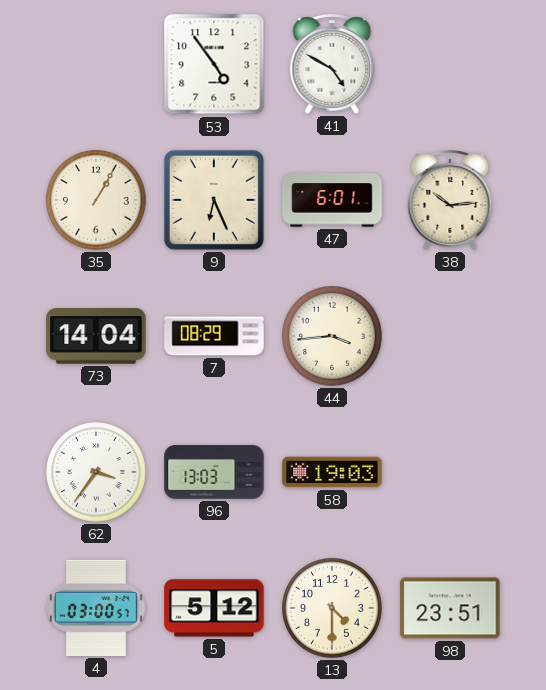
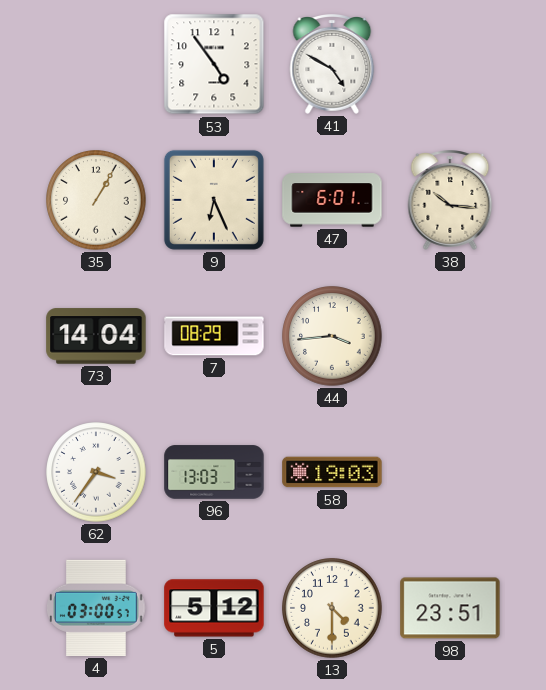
38: 10:14 -> 10:16 (450, 201)
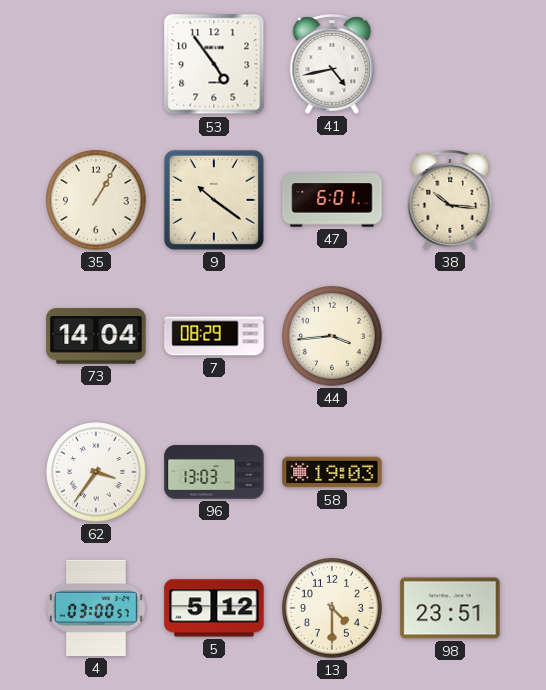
41: 4:50 -> 4:43 (332, 65)
9: 6:26 -> 10:21 (214, 200)
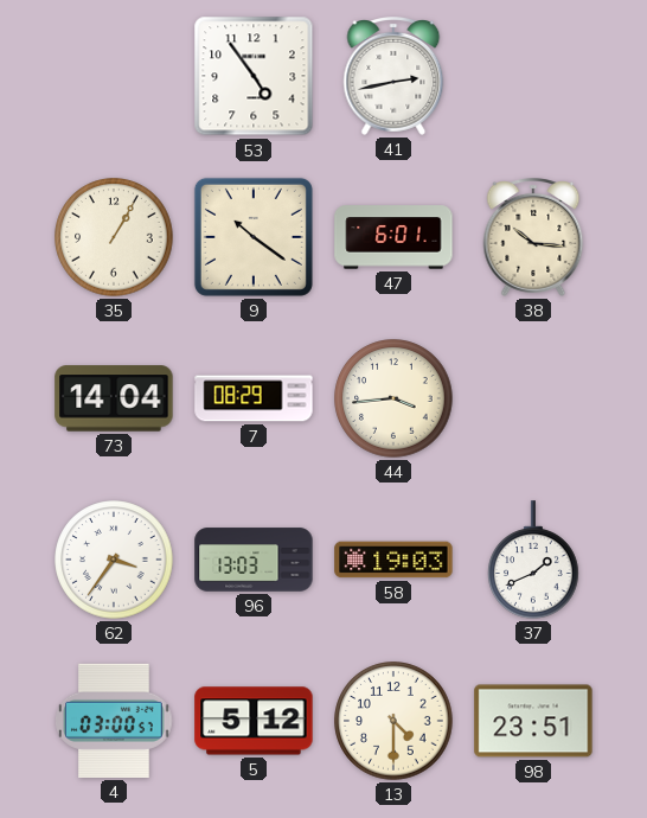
41: 4:43 -> 2:43 (393, 77)
37: none -> 1:41 (534, 560)
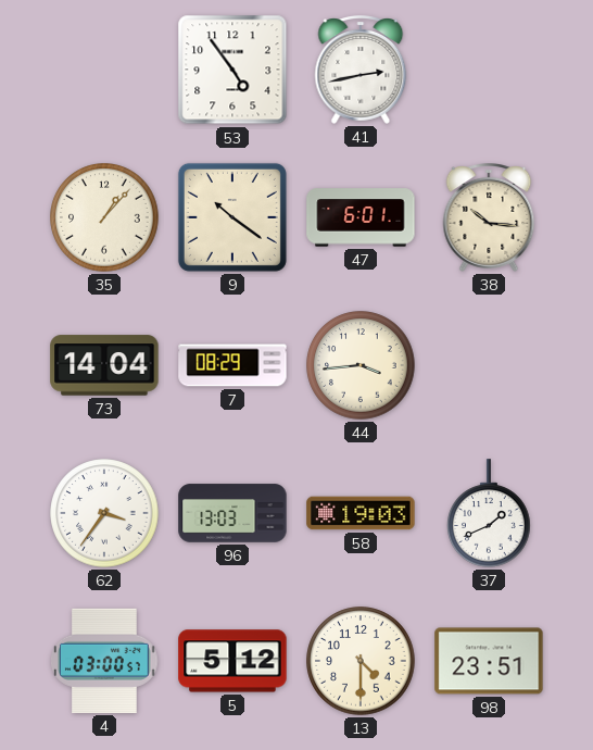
35: 1:05 -> 1:07 (104, 217)
